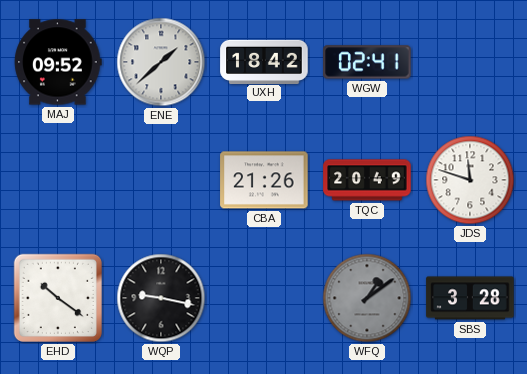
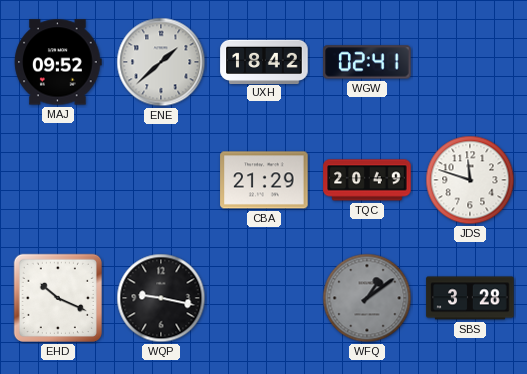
CBA: 21:26 -> 21:29 (264, 180)
EHD: 10:21 -> 10:19 (58, 298)
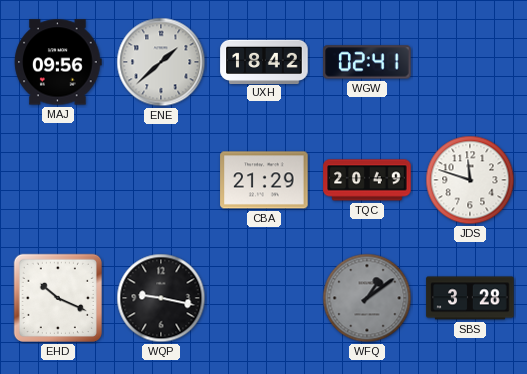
MAJ: 09:52 -> 09:56 (58, 62)
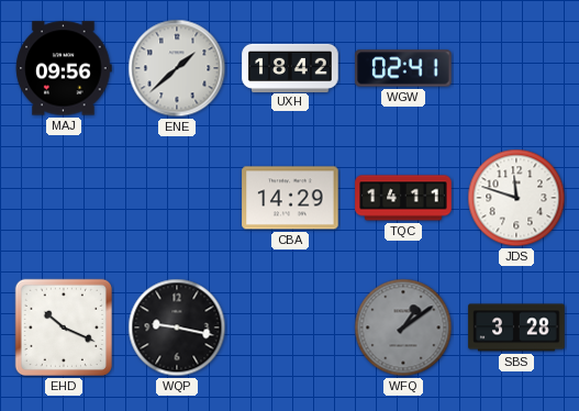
CBA: 21:29 -> 14:29 (290, 198)
TQC: 20:49 -> 14:11 (403, 198)
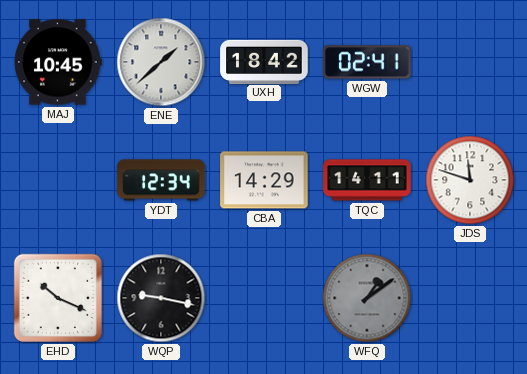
MAJ: 09:56 -> 10:45 (58, 62)
YDT: none -> 12:34 (161, 180)
SBS: 3:28 -> none (516, 327)
